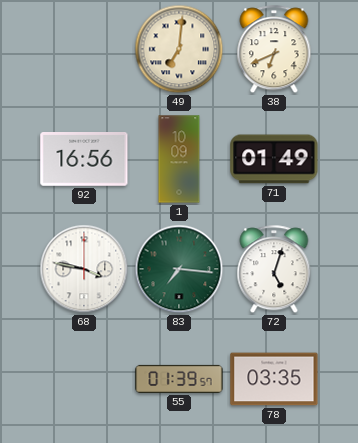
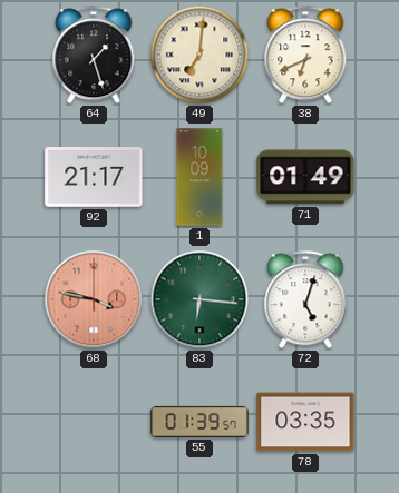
64: none -> 1:27 (94, 56)
92: 16:56 -> 21:17 (94, 178)
68 dial: white -> salmon (94, 299)
83: 7:16 -> 6:16 (199, 299)
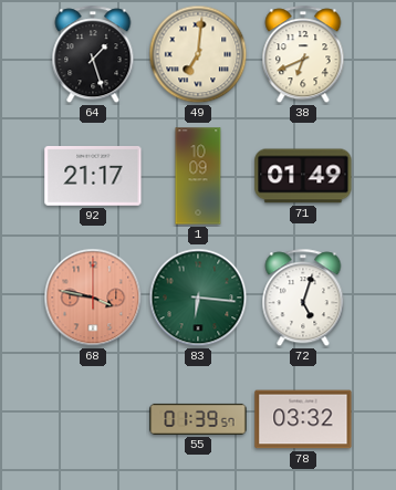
78: 03:35 -> 03:32 (303, 419)
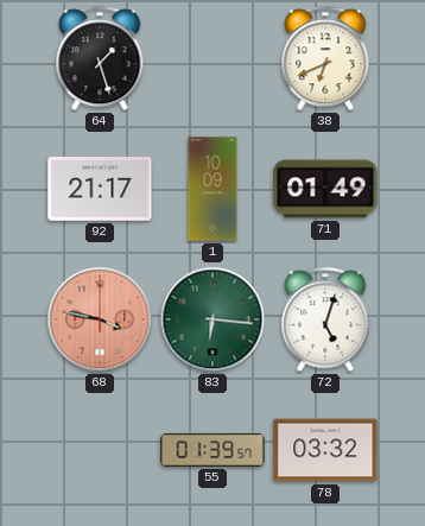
49: 7:01 -> none (198, 54)
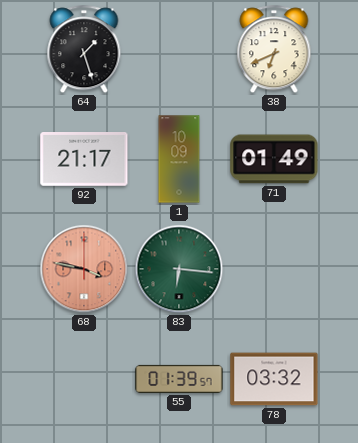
72: 5:03 -> none (325, 321)
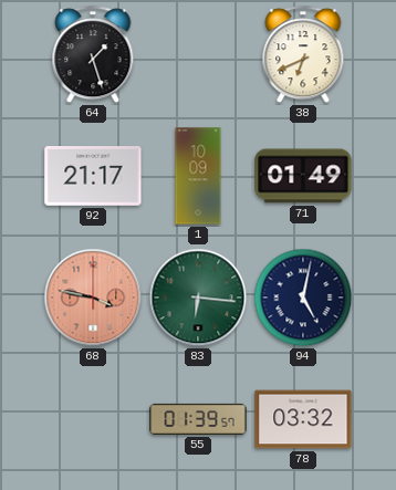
94: none -> 5:02 (303, 298)
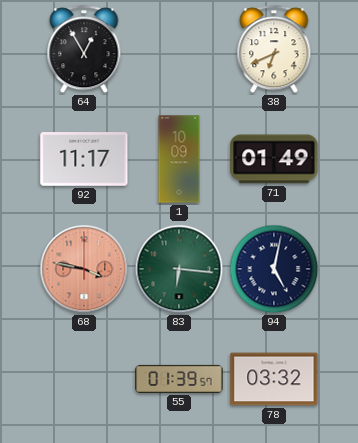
64: 1:27 -> 12:55 (84, 50)
92: 21:17 -> 11:17 (84, 160)
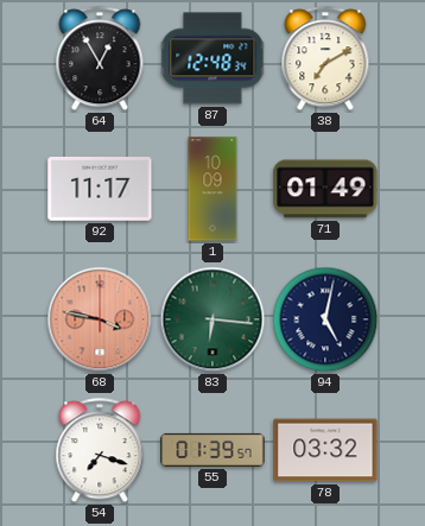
87: none -> 12:48 (213, 58)
38: 6:41 -> 7:10 (325, 59)
54: none -> 7:18 (100, 451)
